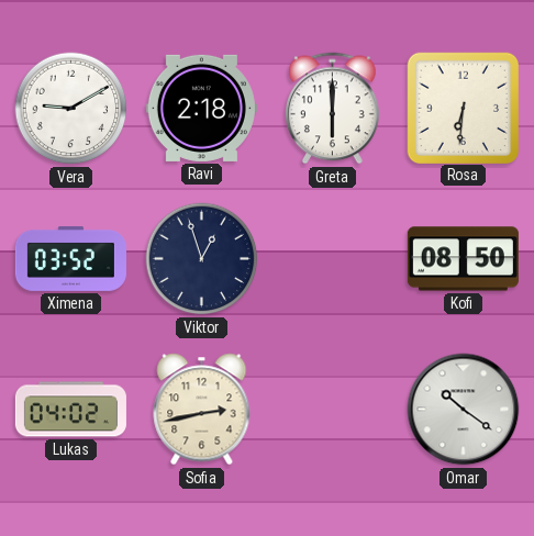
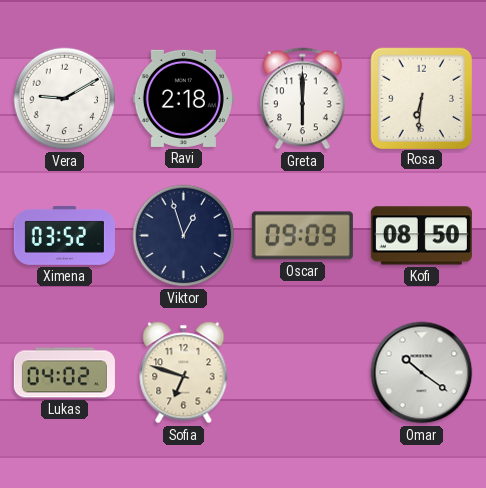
Oscar: none -> 09:09 (302, 236)
Sofia: 2:43 -> 6:48 (184, 373)
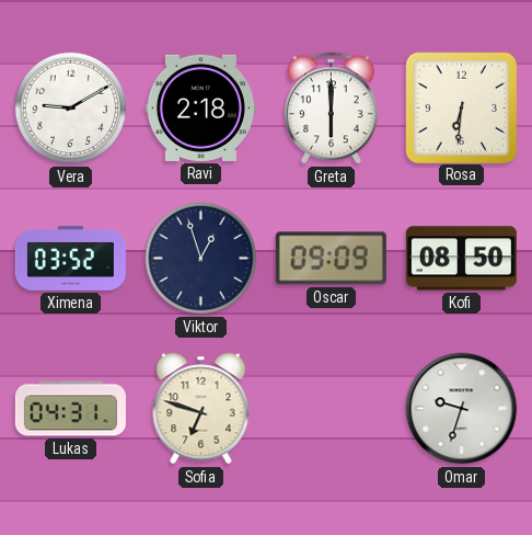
Lukas: 04:02 -> 04:31 (70, 409)
Omar: 10:21 -> 9:33 (462, 409)
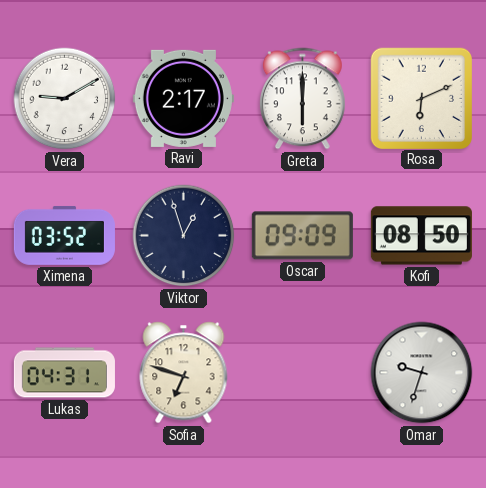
Ravi: 2:18 -> 2:17 (183, 98)
Rosa: 6:31 -> 6:11 (421, 98)
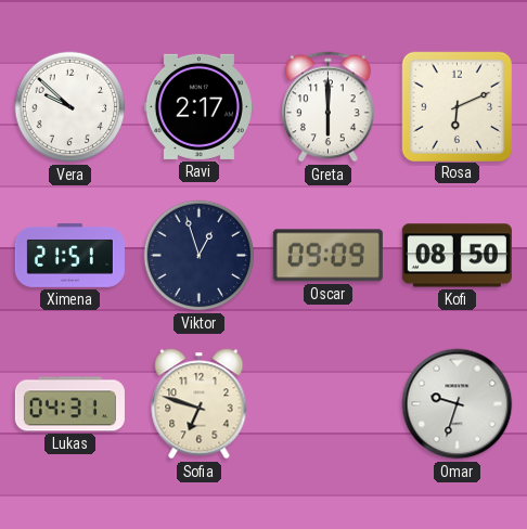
Vera: 9:10 -> 9:52 (70, 107)
Ximena: 03:52 -> 21:51 (69, 255)
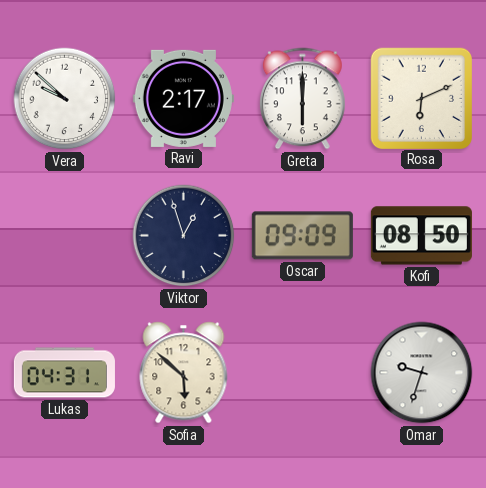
Ximena: 21:51 -> none (69, 255)
Sofia: 6:48 -> 5:52 (184, 373)
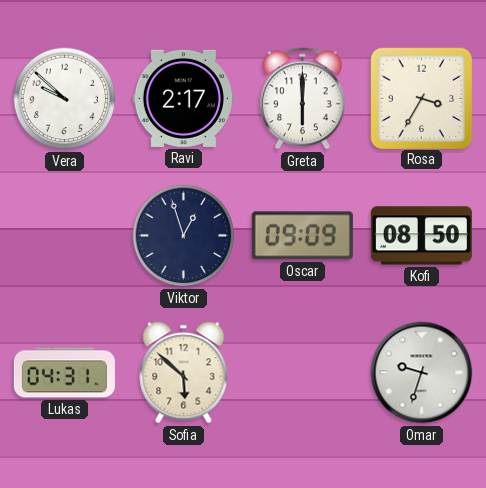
Rosa: 6:11 -> 3:35 (421, 98)
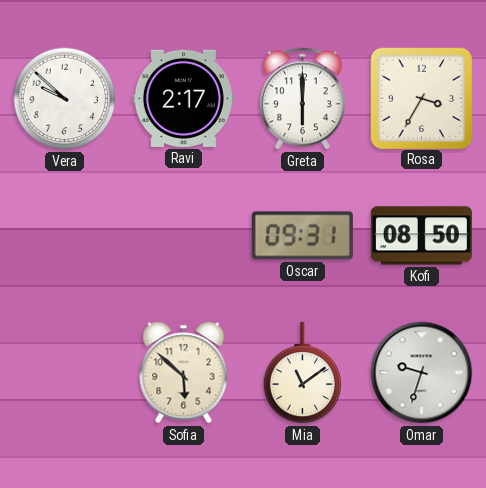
Viktor: 12:57 -> none (184, 236)
Oscar: 09:09 -> 09:31 (302, 236)
Lukas: 04:31 -> none (64, 373)
Mia: none -> 11:09 (303, 373)
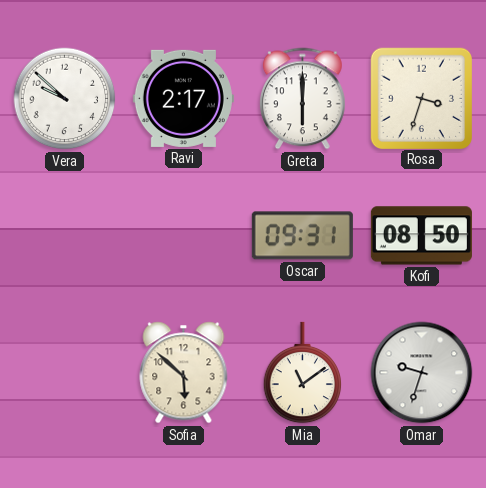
Rosa: 3:35 -> 3:33 (421, 98)
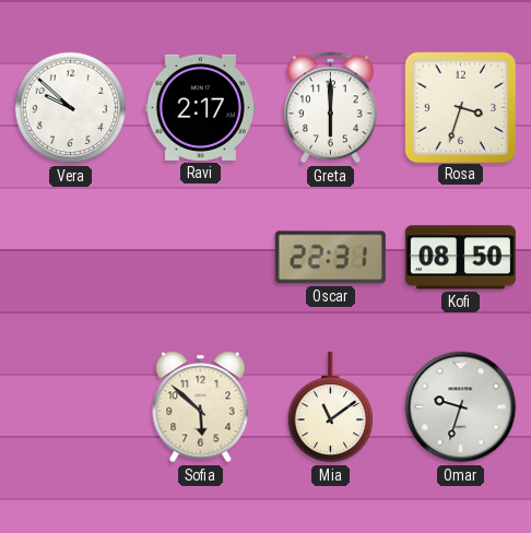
Oscar: 09:31 -> 22:31 (330, 258)
